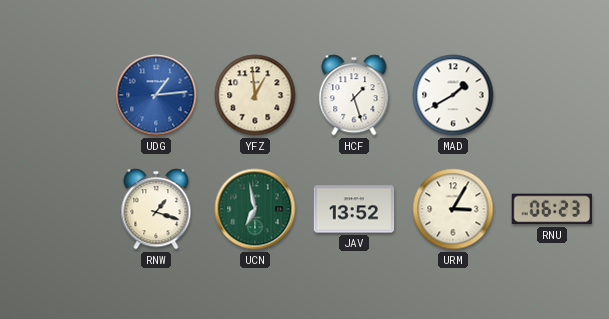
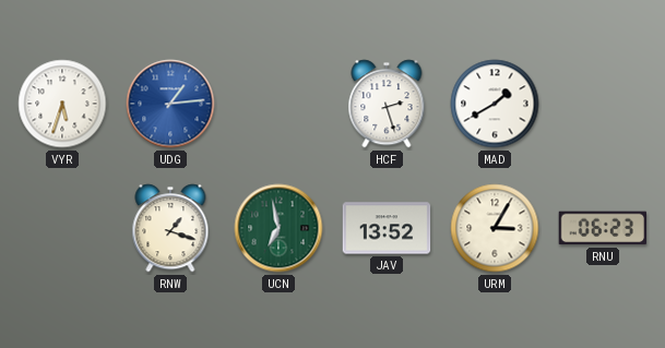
VYR: none -> 5:33 (62, 104)
YFZ: 12:59 -> none (255, 95)
HCF: 1:27 -> 2:27 (387, 104)
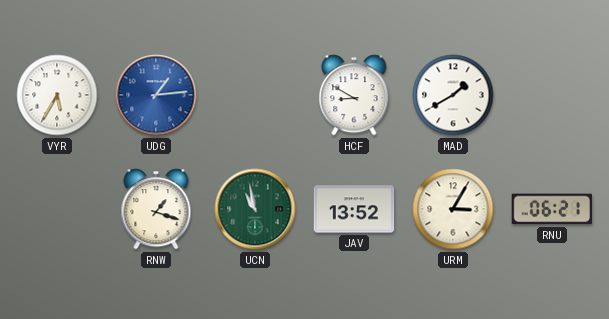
VYR: 5:33 -> 5:35 (57, 95)
HCF: 2:27 -> 8:50 (354, 95)
UCN: 6:58 -> 10:58 (255, 209)
RNU: 06:23 -> 06:21 (552, 209)
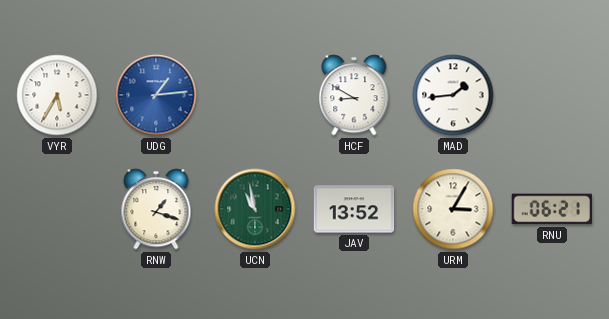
MAD: 1:40 -> 1:44 (453, 95)
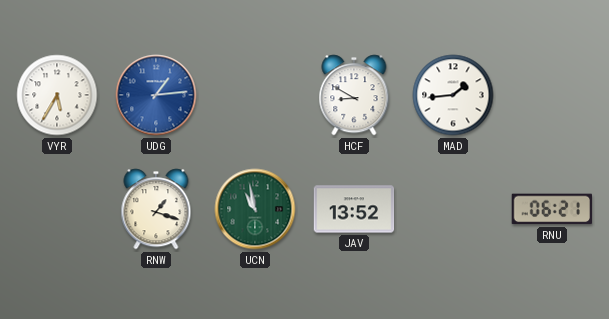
URM: 3:05 -> none (453, 209)
